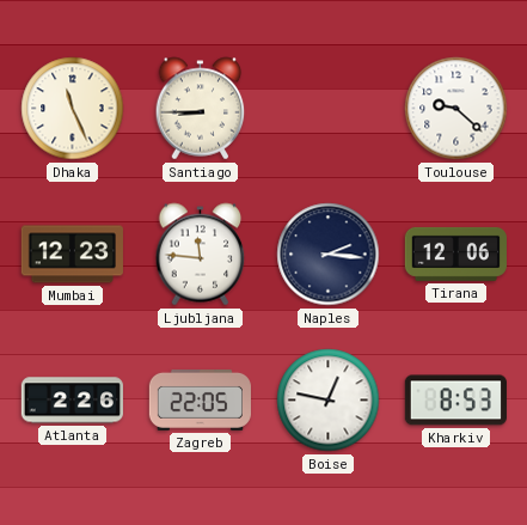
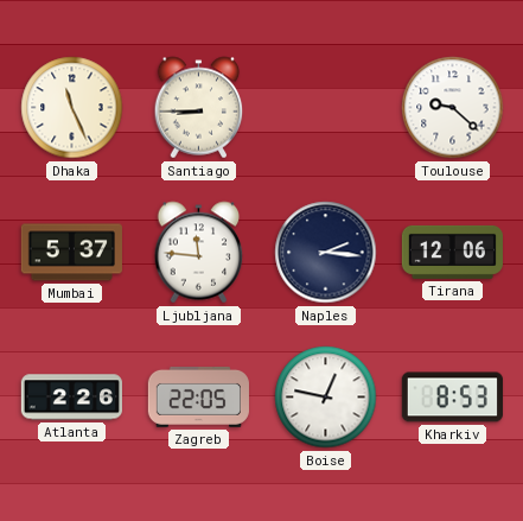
Mumbai: 12:23 -> 5:37 (71, 253)
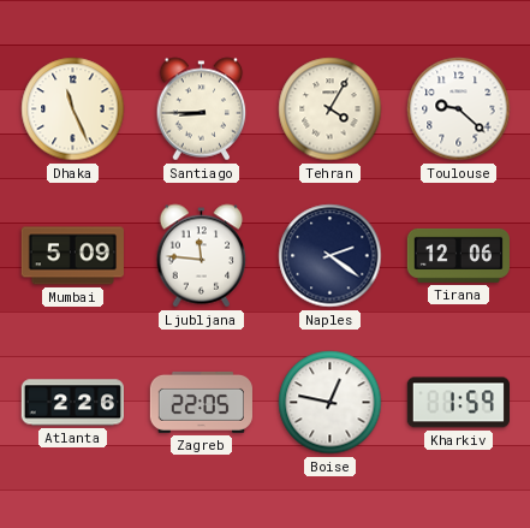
Tehran: none -> 4:05 (330, 109)
Mumbai: 5:37 -> 5:09 (72, 256)
Naples: 2:16 -> 2:21 (330, 256)
Kharkiv: 8:53 -> 1:59 (458, 403)
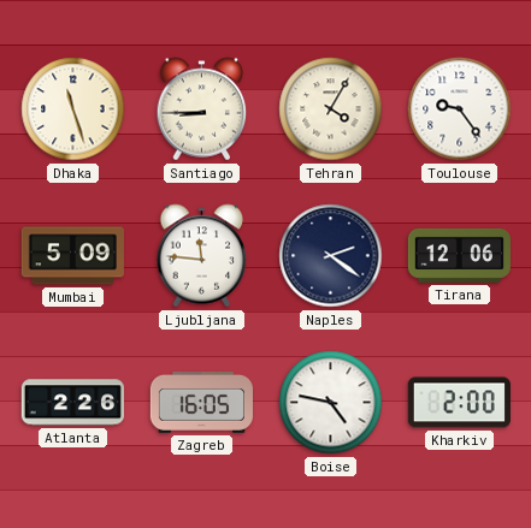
Dhaka: 11:26 -> 11:27 (73, 109)
Toulouse: 9:22 -> 9:24 (460, 109)
Zagreb: 22:05 -> 16:05 (201, 402)
Boise: 12:47 -> 4:47 (331, 403)
Kharkiv: 1:59 -> 2:00 (459, 403)
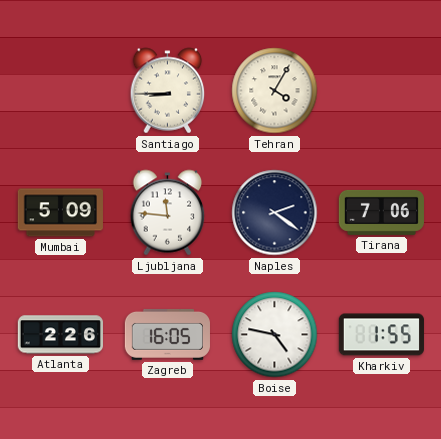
Dhaka: 11:27 -> none (73, 109)
Toulouse: 9:24 -> none (460, 109)
Tirana: 12:06 -> 7:06 (381, 212)
Kharkiv: 2:00 -> 1:55 (381, 335)
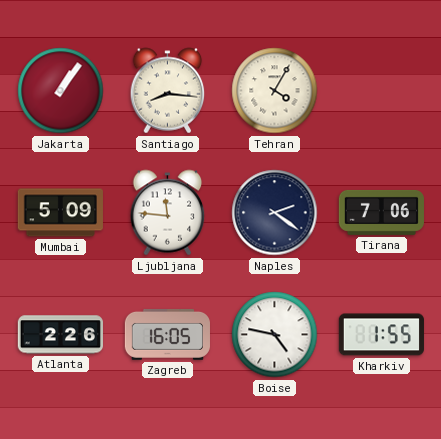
Jakarta: none -> 1:06 (61, 91)
Santiago: 8:45 -> 8:16 (168, 91)
